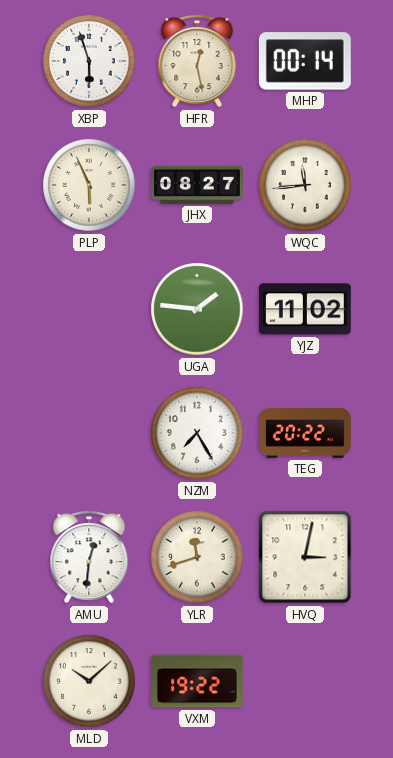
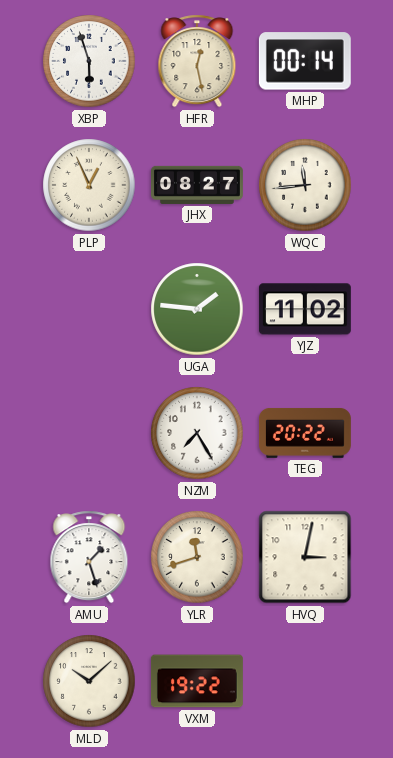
PLP: 5:56 -> 12:56 (89, 185)
AMU: 12:31 -> 1:27 (89, 557)
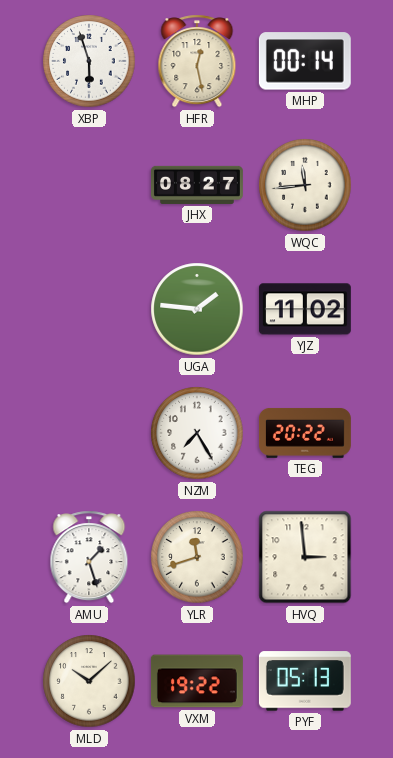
PLP: 12:56 -> none (89, 185)
HVQ: 3:02 -> 2:59 (305, 557)
PYF: none -> 05:13 (305, 681)
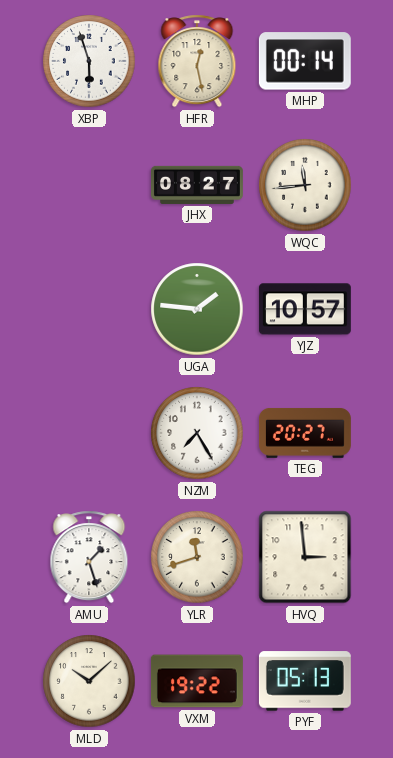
YJZ: 11:02 -> 10:57 (305, 309)
TEG: 20:22 -> 20:27 (305, 433)
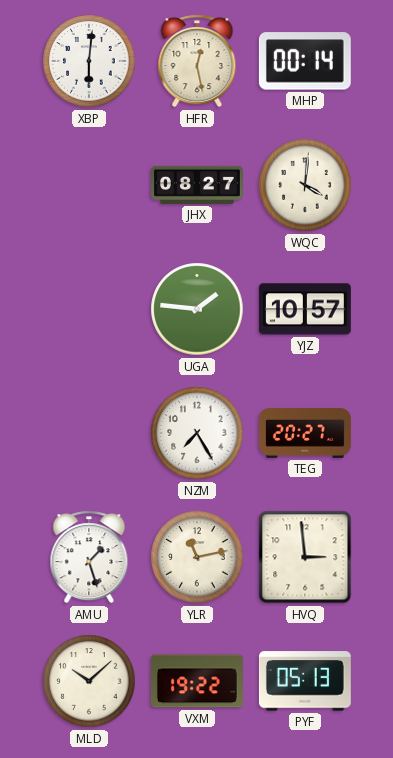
XBP: 5:57 -> 6:01 (89, 61)
WQC: 11:44 -> 4:01 (305, 185)
YLR: 11:42 -> 11:13 (197, 557)
